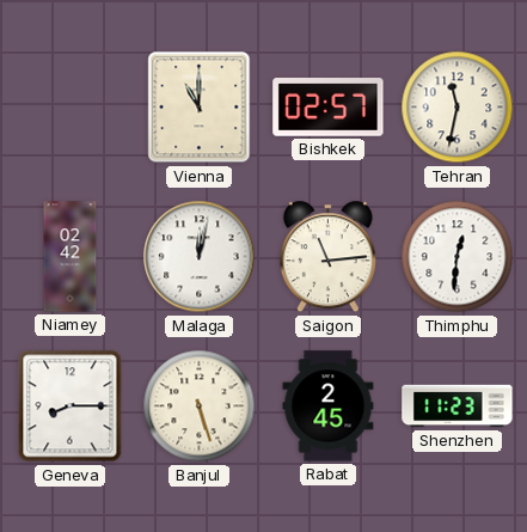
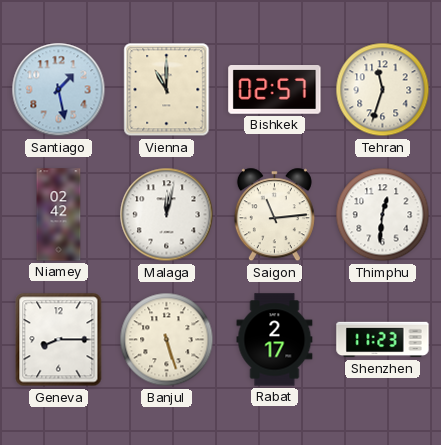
Santiago: none -> 1:28 (59, 90)
Tehran: 11:32 -> 11:33 (383, 90)
Rabat: 2:45 -> 2:17 (275, 340)
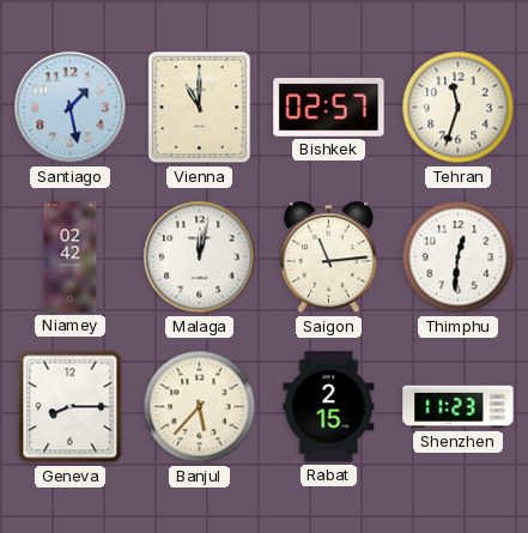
Banjul: 5:27 -> 5:37 (200, 407)
Rabat: 2:17 -> 2:15 (329, 407)
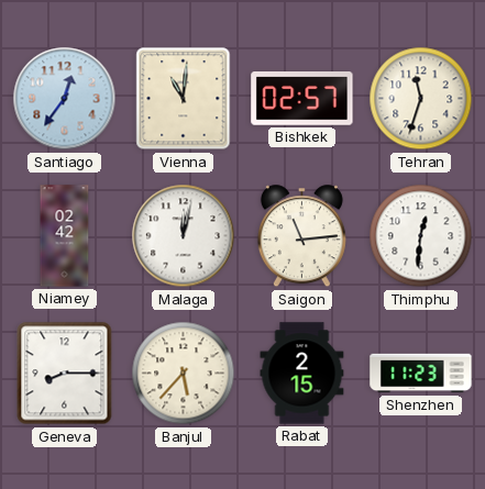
Santiago: 1:28 -> 12:36 (65, 99)
Vienna: 11:00 -> 11:01 (184, 99)
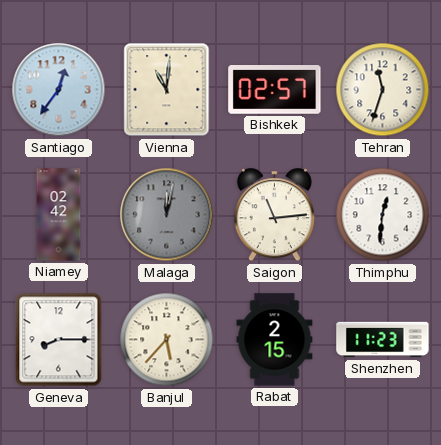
Malaga dial: white -> grey (167, 215)
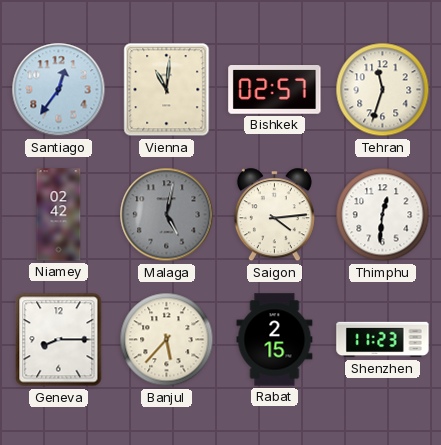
Malaga: 12:02 -> 5:02 (167, 215)
Saigon: 11:14 -> 4:14 (274, 215)
